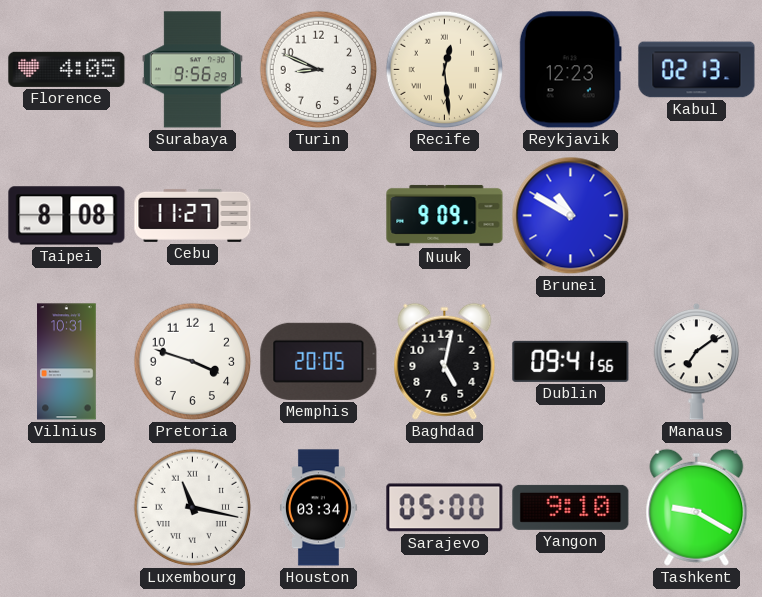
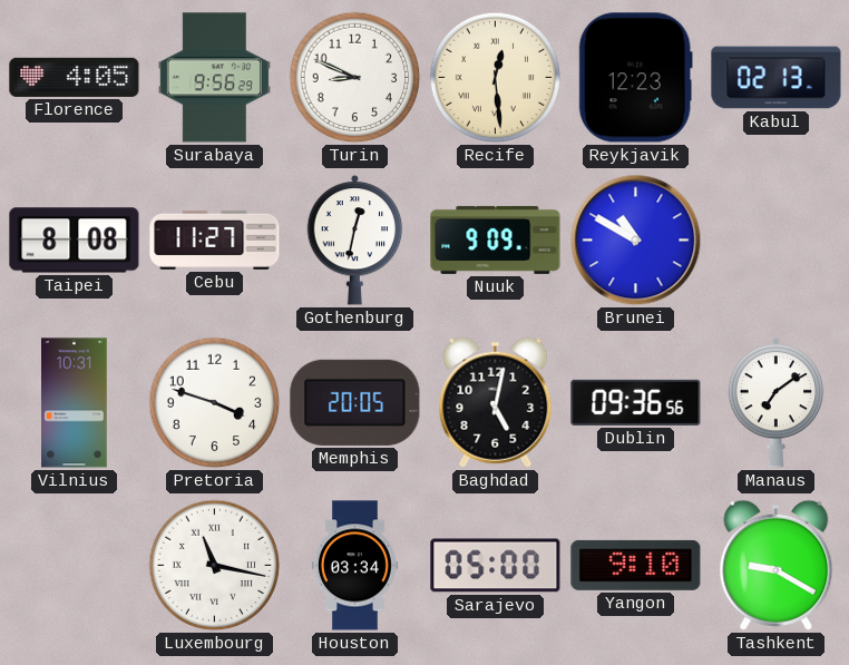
Gothenburg: none -> 12:32 (355, 239)
Dublin: 09:41 -> 09:36 (636, 402)
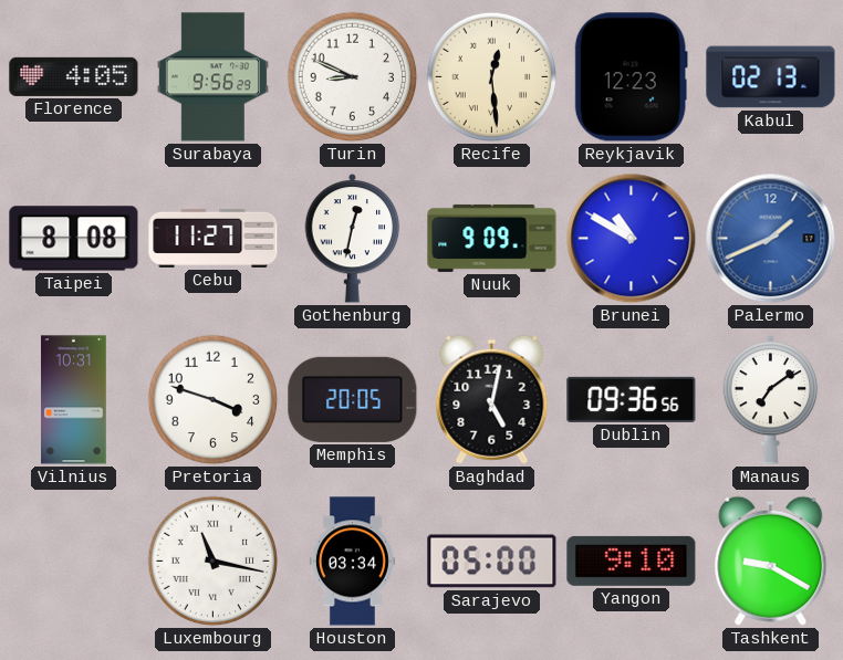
Palermo: none -> 1:41 (771, 239)
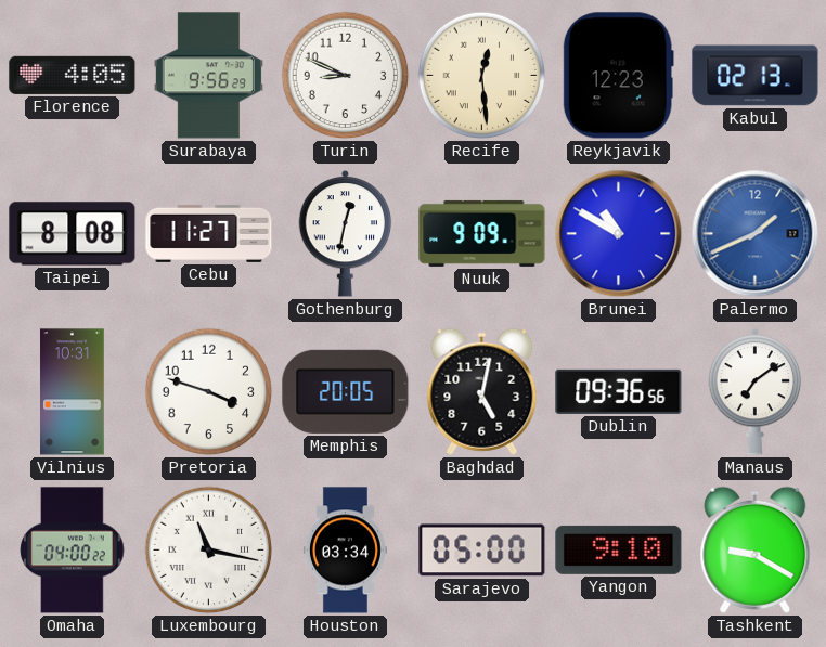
Omaha: none -> 04:00 (73, 551)
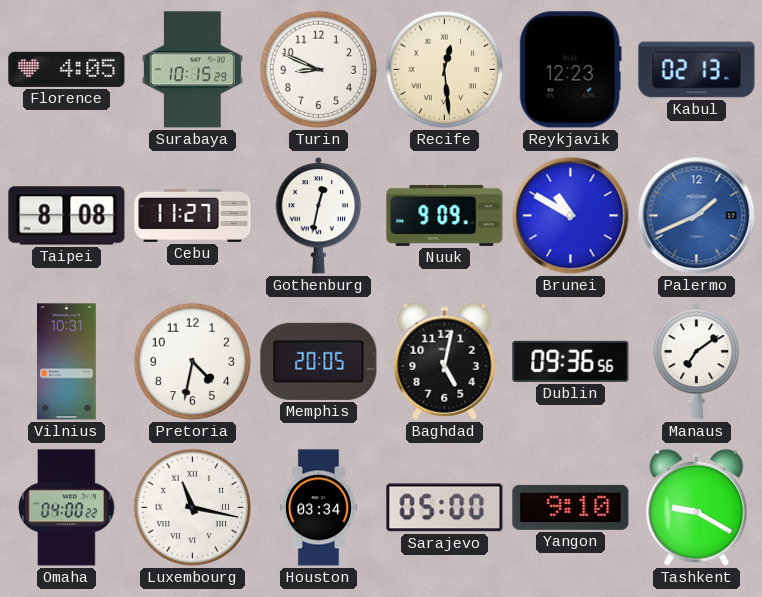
Surabaya: 9:56 -> 10:15 (192, 70)
Pretoria: 3:48 -> 4:32 (193, 362)
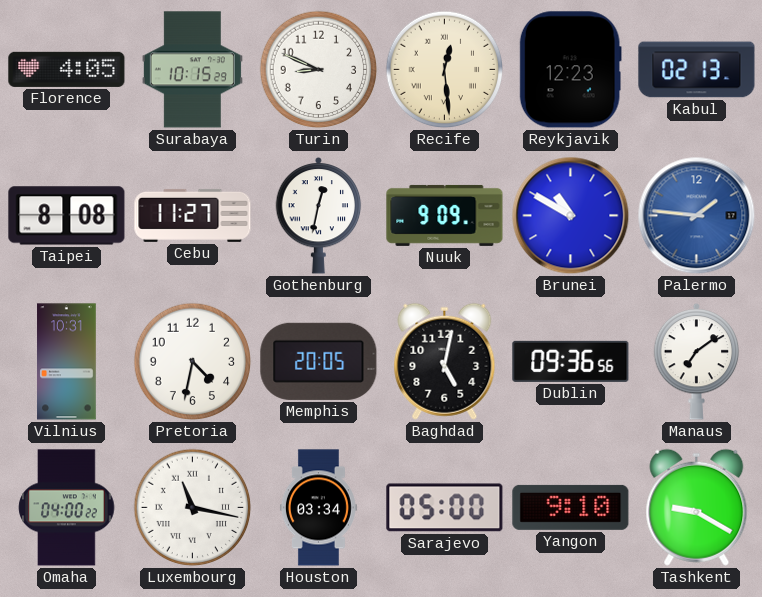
Palermo: 1:41 -> 1:46 (697, 216)
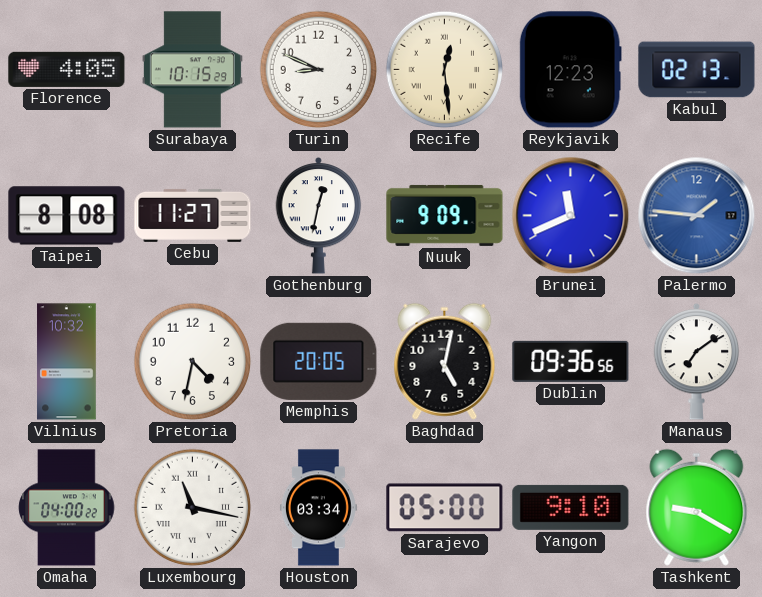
Brunei: 10:50 -> 11:41 (571, 216)
Vilnius: 10:31 -> 10:32 (67, 362)
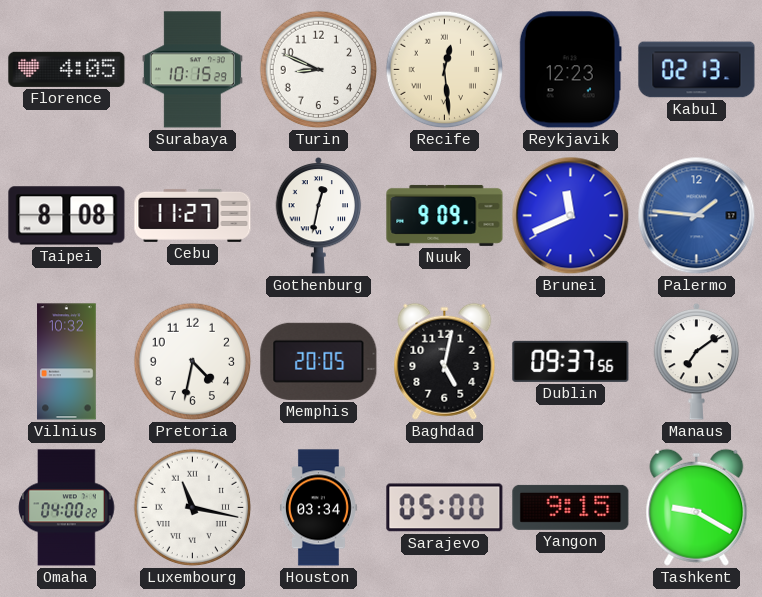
Dublin: 09:36 -> 09:37 (571, 361)
Yangon: 9:10 -> 9:15 (571, 507)
